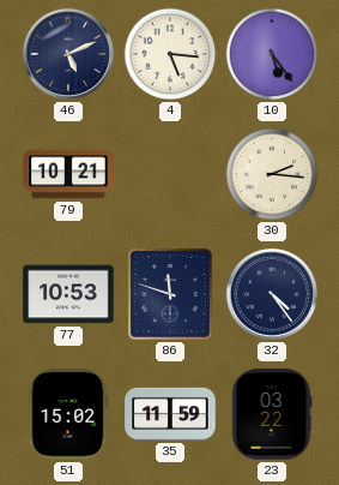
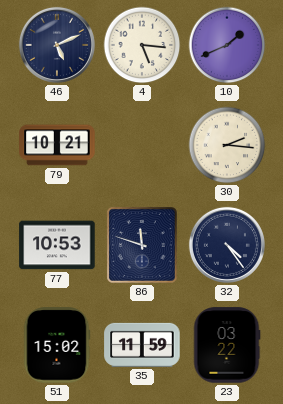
10: 5:24 -> 1:41 (227, 45)
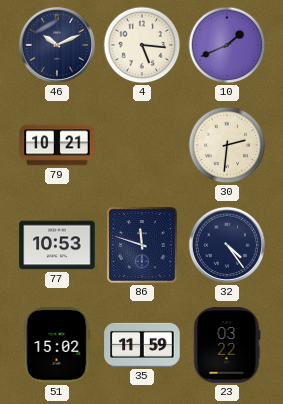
46: 5:11 -> 10:11 (57, 45)
30: 2:16 -> 2:31 (227, 145)
